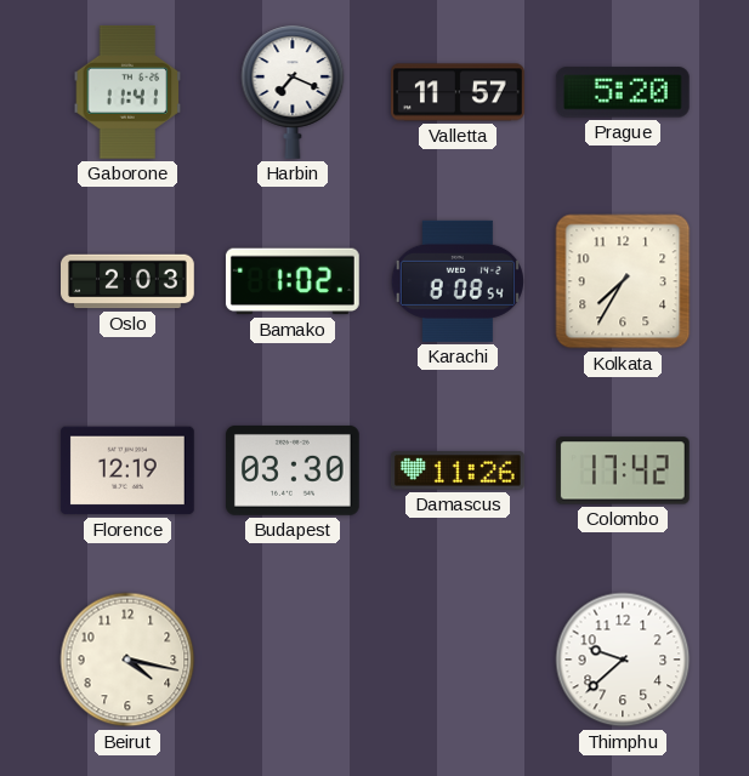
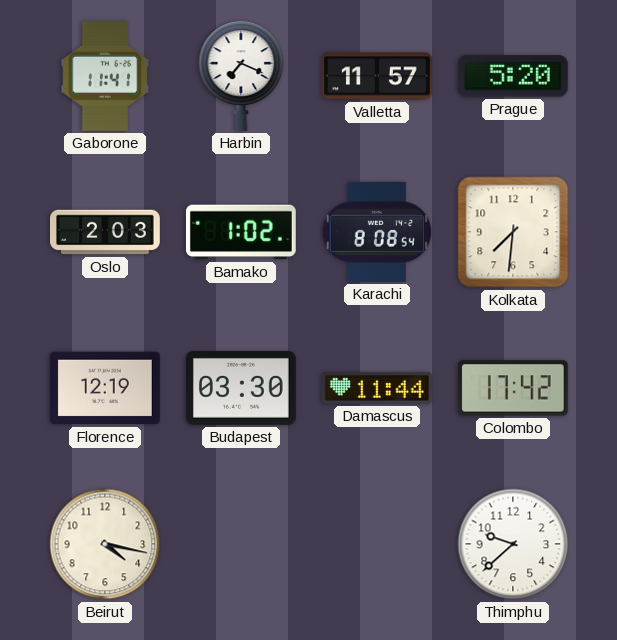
Kolkata: 7:35 -> 7:31 (513, 232)
Damascus: 11:26 -> 11:44 (377, 388)
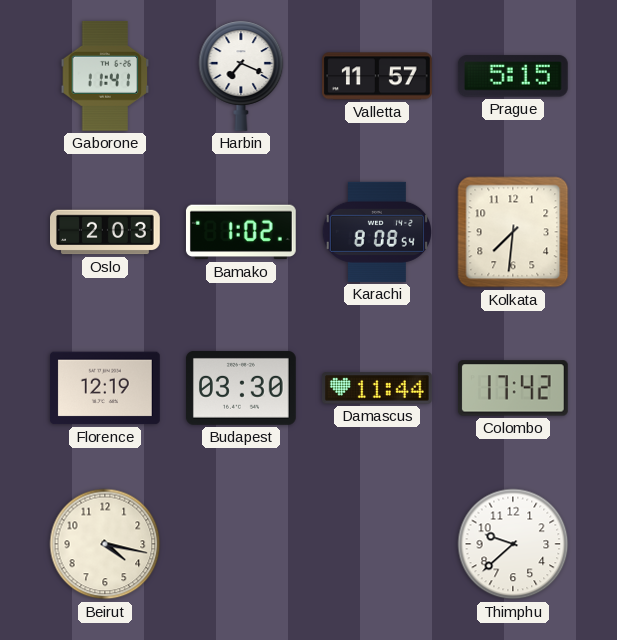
Prague: 5:20 -> 5:15 (513, 76)
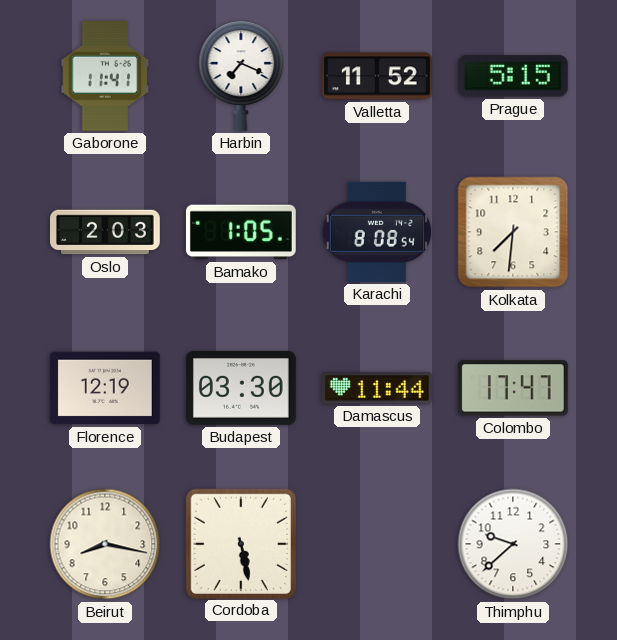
Valletta: 11:57 -> 11:52 (378, 76)
Bamako: 1:02 -> 1:05 (241, 232)
Colombo: 17:42 -> 17:47 (513, 388)
Beirut: 4:17 -> 8:17 (105, 544)
Cordoba: none -> 5:28 (240, 543)
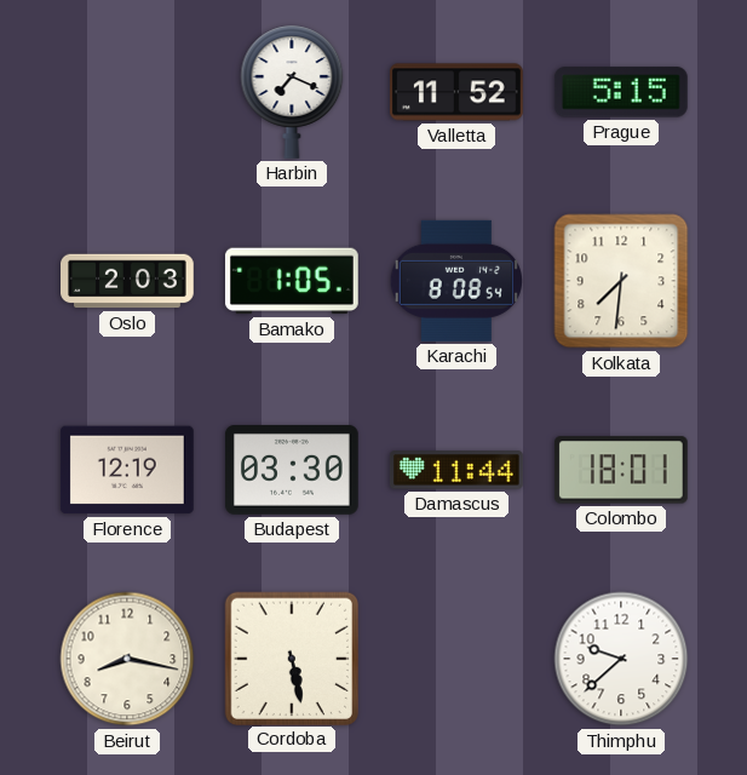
Gaborone: 11:41 -> none (105, 76)
Colombo: 17:47 -> 18:01 (621, 470)
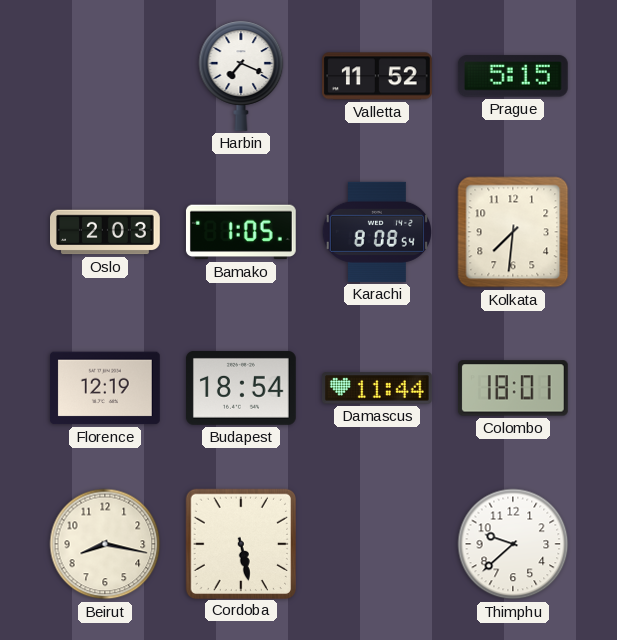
Budapest: 03:30 -> 18:54 (241, 388)
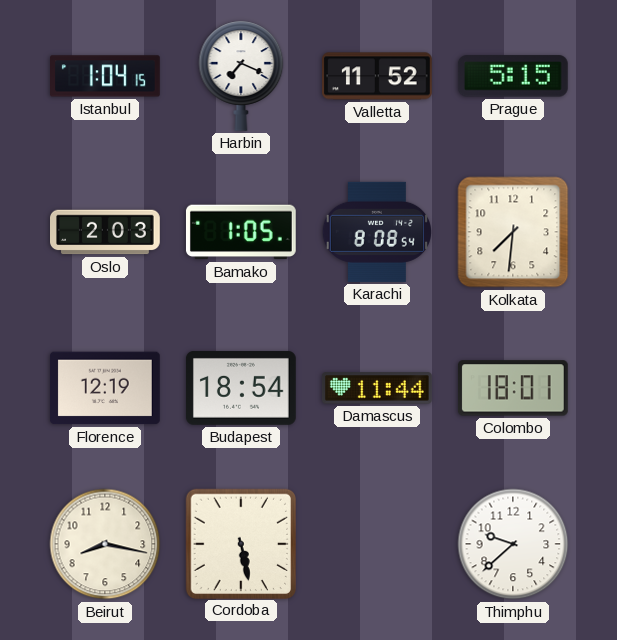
Istanbul: none -> 1:04 (106, 76)
